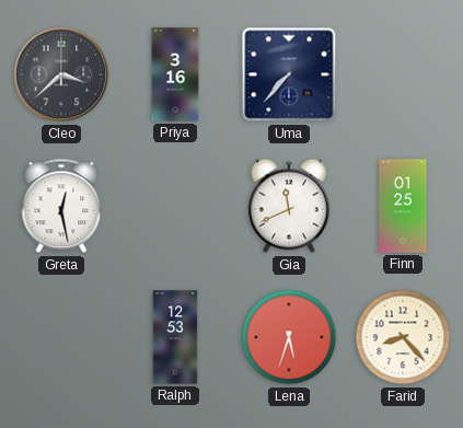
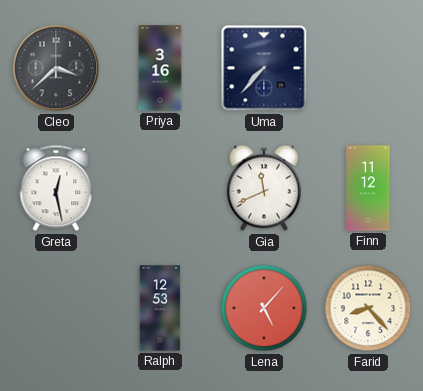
Finn: 01:25 -> 11:12 (368, 188)
Lena: 5:33 -> 5:07 (264, 308)
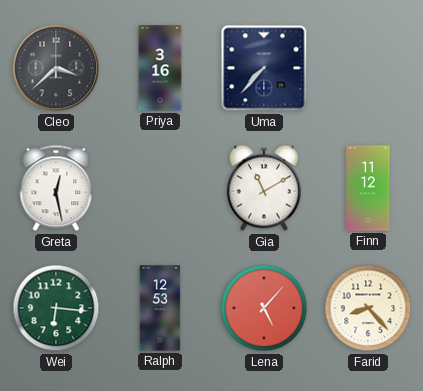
Gia: 11:41 -> 11:10 (264, 188)
Wei: none -> 6:16 (56, 308)
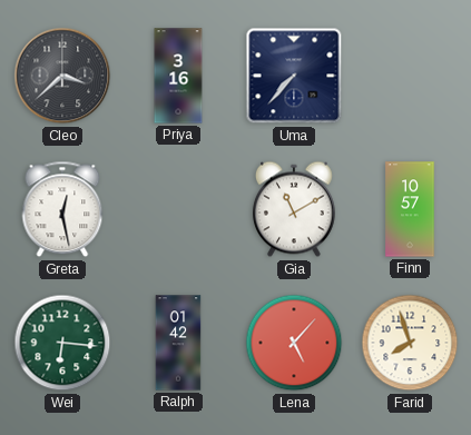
Finn: 11:12 -> 10:57 (410, 209)
Ralph: 12:53 -> 01:42 (178, 343)
Farid: 8:23 -> 7:57 (410, 343)
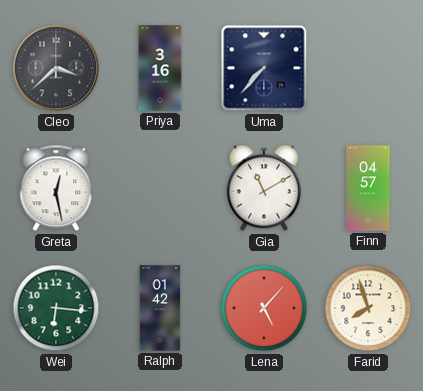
Finn: 10:57 -> 04:57 (368, 188)
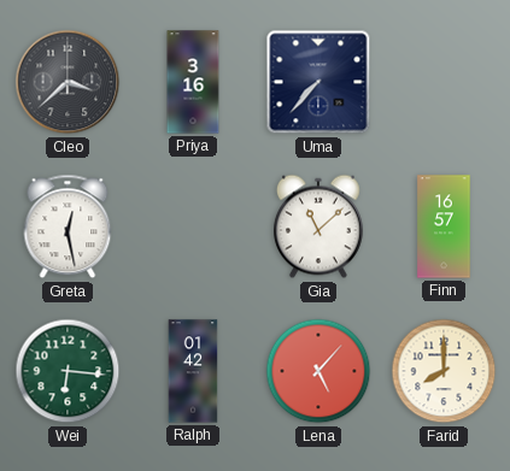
Gia: 11:10 -> 11:08 (318, 226)
Finn: 04:57 -> 16:57 (444, 226)
Farid: 7:57 -> 8:00 (444, 371)
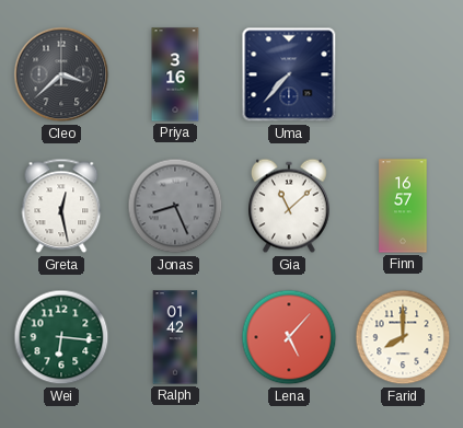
Jonas: none -> 8:26 (175, 206)
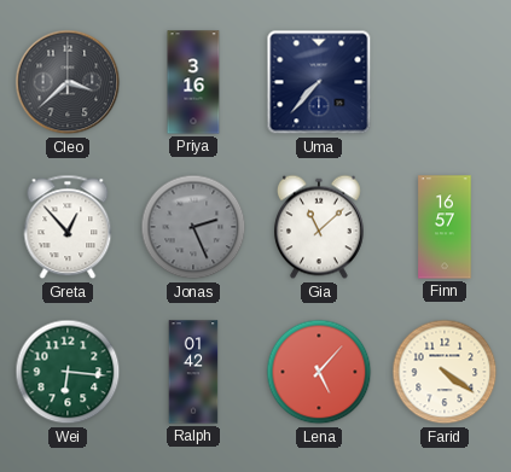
Greta: 12:28 -> 12:53 (68, 227)
Jonas: 8:26 -> 2:26 (193, 227)
Farid: 8:00 -> 4:21 (445, 372)
